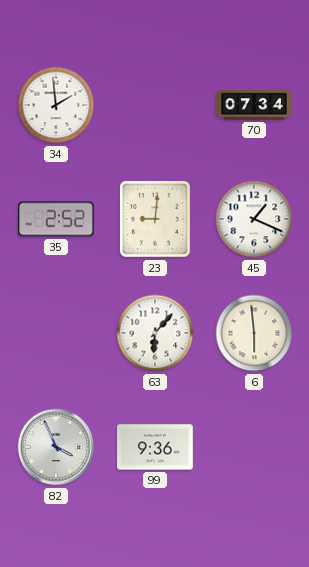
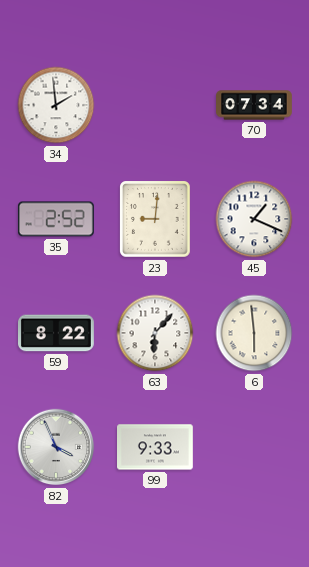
59: none -> 8:22 (57, 333)
99: 9:36 -> 9:33 (156, 447)
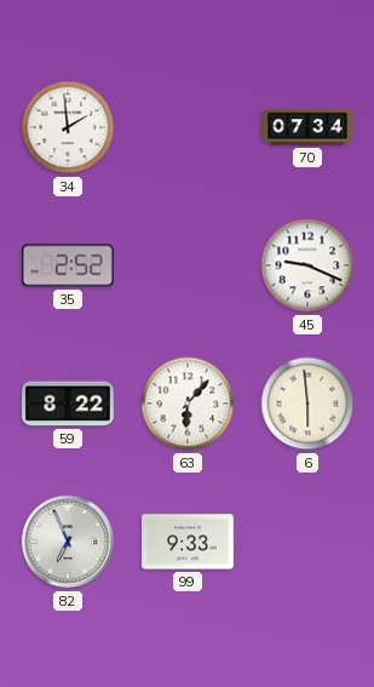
23: 9:01 -> none (156, 220)
45: 1:19 -> 9:19 (307, 265)
82: 3:56 -> 6:56 (68, 542)
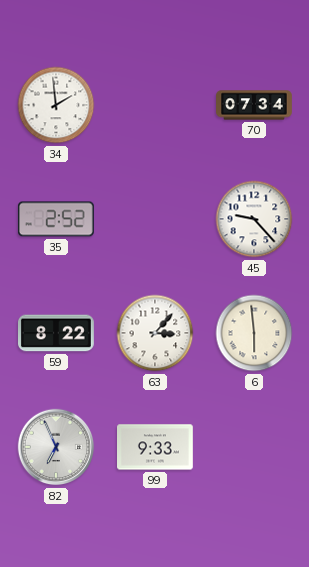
45: 9:19 -> 9:23 (254, 219)
63: 6:07 -> 3:07 (155, 333)
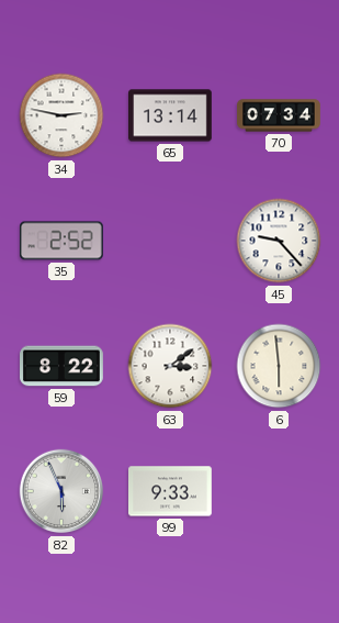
34: 1:59 -> 2:47 (61, 115)
65: none -> 13:14 (171, 115)
63: 3:07 -> 3:09 (170, 366)
82: 6:56 -> 5:56 (61, 491)
